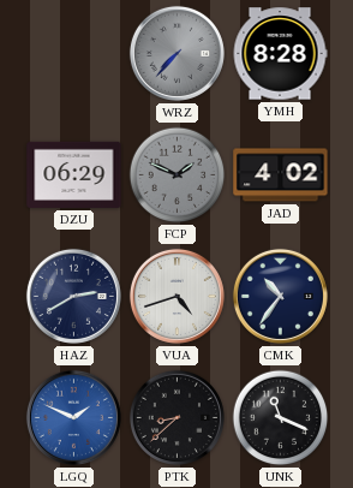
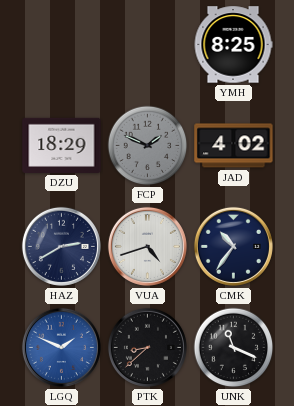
WRZ: 7:37 -> none (176, 53)
YMH: 8:28 -> 8:25 (233, 45)
DZU: 06:29 -> 18:29 (62, 145)
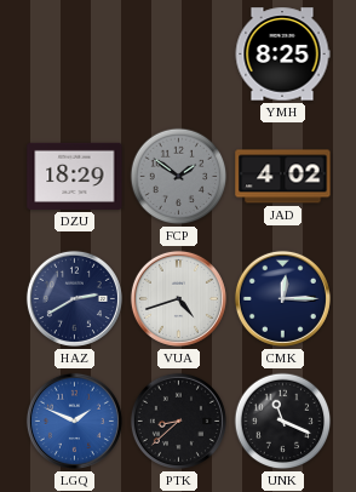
FCP: 1:49 -> 1:51 (179, 177)
CMK: 10:36 -> 12:15 (282, 298)
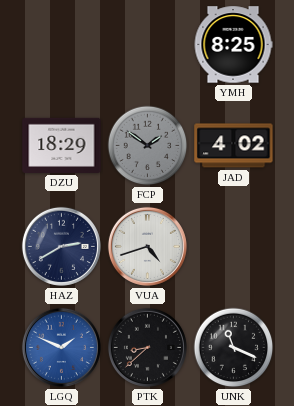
CMK: 12:15 -> none (282, 298)
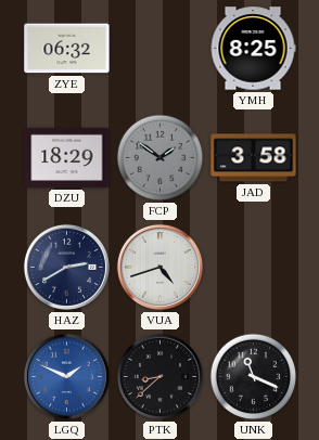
ZYE: none -> 06:32 (67, 49)
JAD: 4:02 -> 3:58 (254, 158)
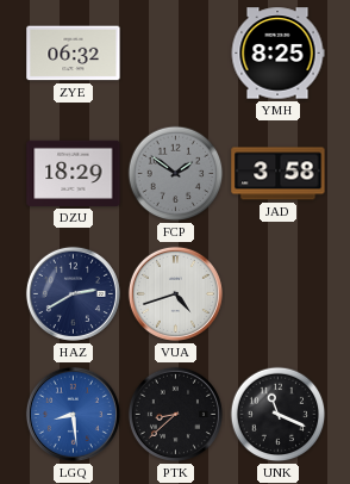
LGQ: 1:49 -> 8:29 (73, 414)
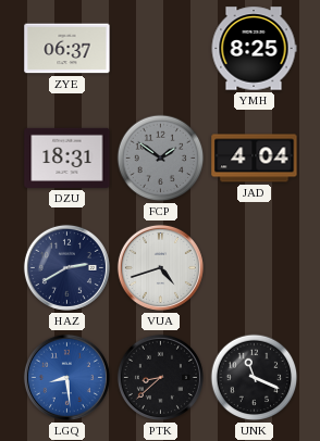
ZYE: 06:32 -> 06:37 (67, 49)
DZU: 18:29 -> 18:31 (67, 157)
JAD: 3:58 -> 4:04 (255, 159)
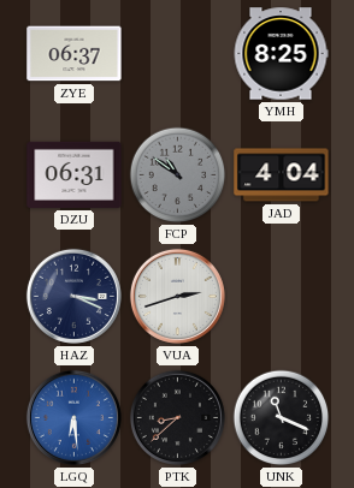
DZU: 18:31 -> 06:31 (75, 174)
FCP: 1:51 -> 10:51 (178, 175)
HAZ: 2:40 -> 3:19 (73, 296)
VUA: 4:42 -> 2:42 (177, 296)
LGQ: 8:29 -> 6:29 (73, 417)
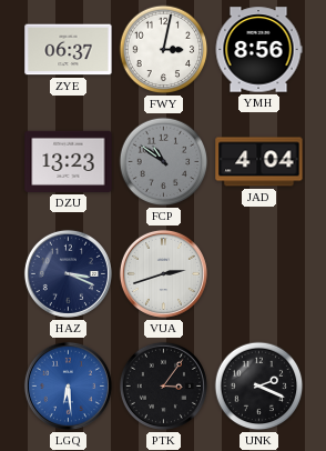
FWY: none -> 3:02 (164, 50)
YMH: 8:25 -> 8:56 (258, 50)
DZU: 06:31 -> 13:23 (69, 161)
PTK: 8:38 -> 3:06 (163, 385)
UNK: 11:19 -> 2:19 (259, 387)
